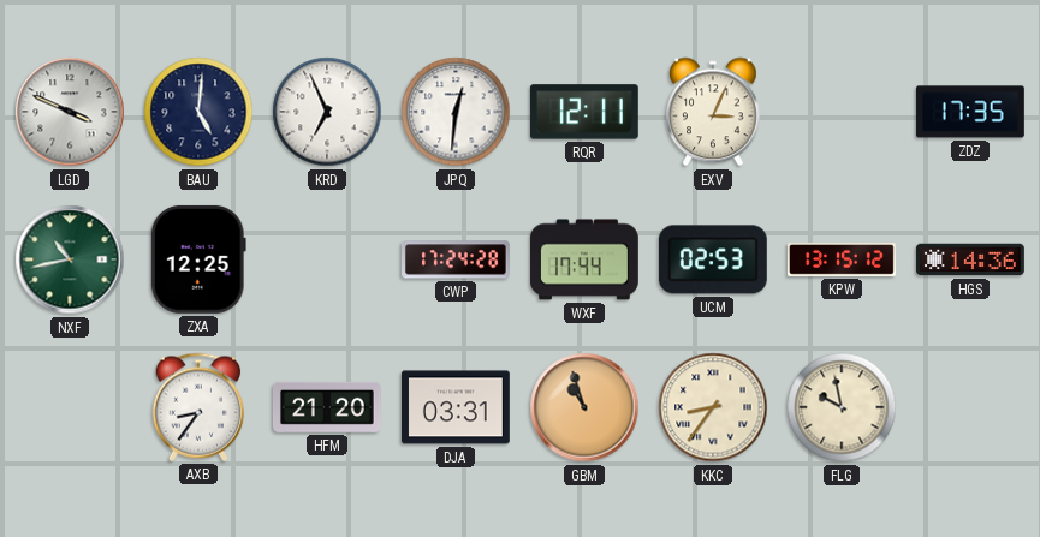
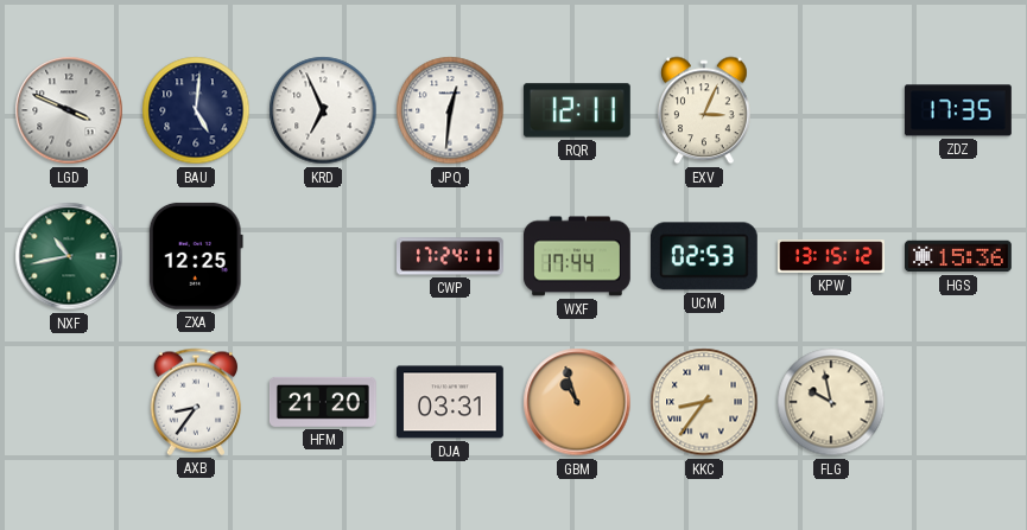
CWP: 17:24:28 -> 17:24:11 (451, 256)
HGS: 14:36 -> 15:36 (959, 256)
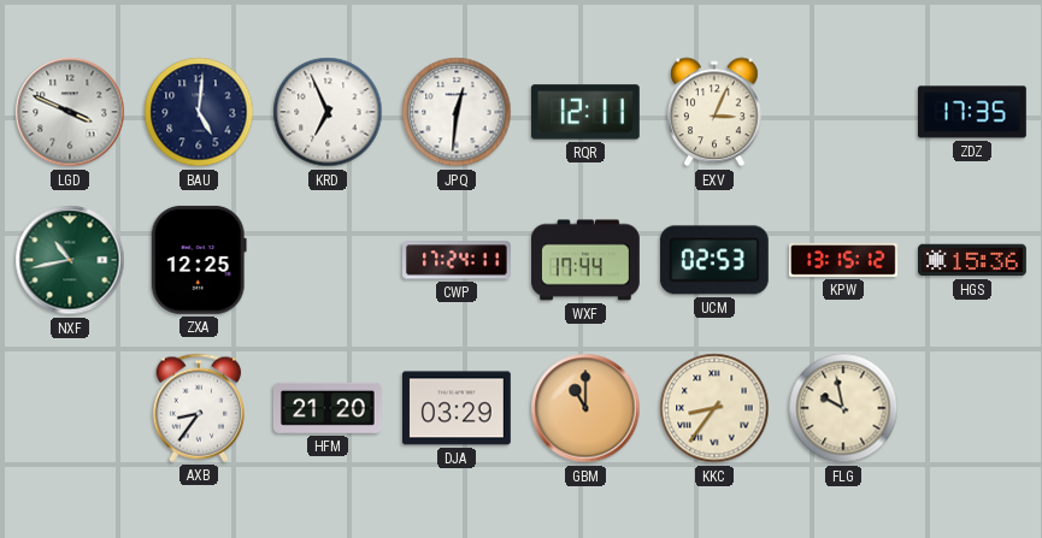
DJA: 03:31 -> 03:29 (457, 408)
GBM: 10:57 -> 11:00 (585, 408)
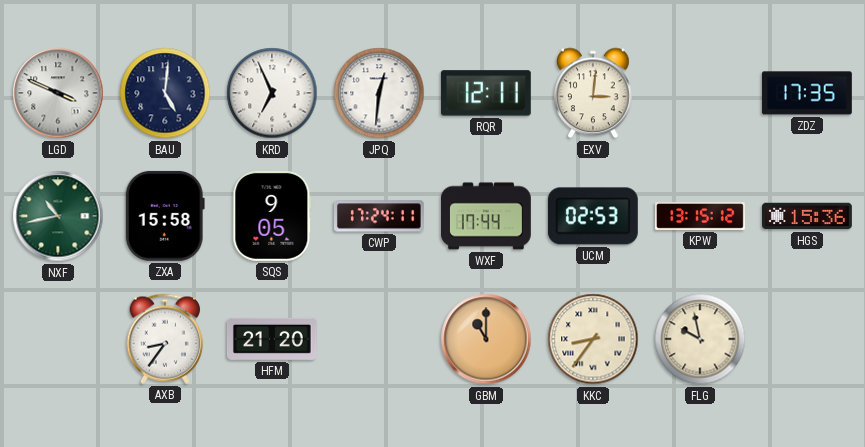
EXV: 3:04 -> 3:01 (594, 93)
ZXA: 12:25 -> 15:58 (165, 216)
SQS: none -> 9:05 (272, 216)
DJA: 03:29 -> none (457, 408)
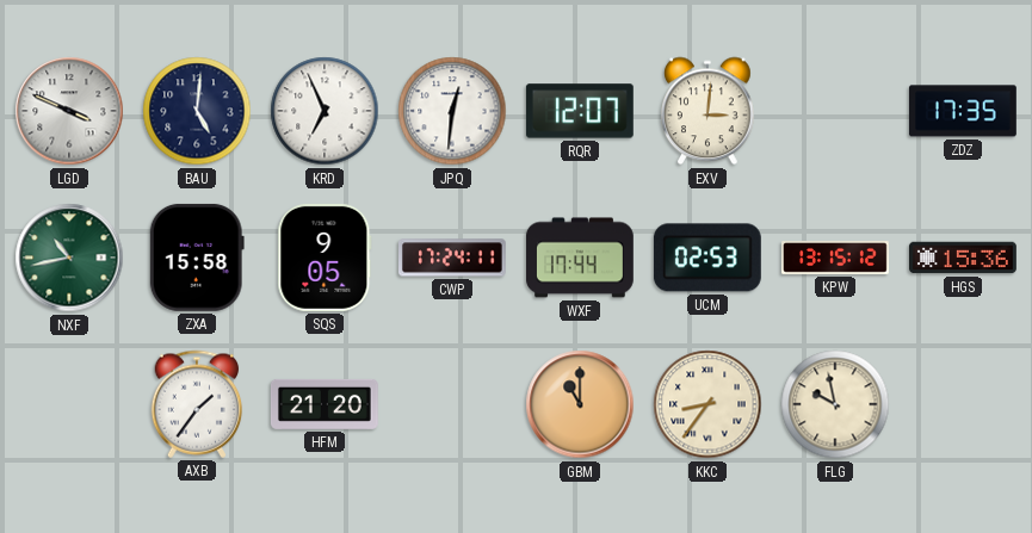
RQR: 12:11 -> 12:07 (580, 111)
AXB: 8:36 -> 1:36 (197, 404)
